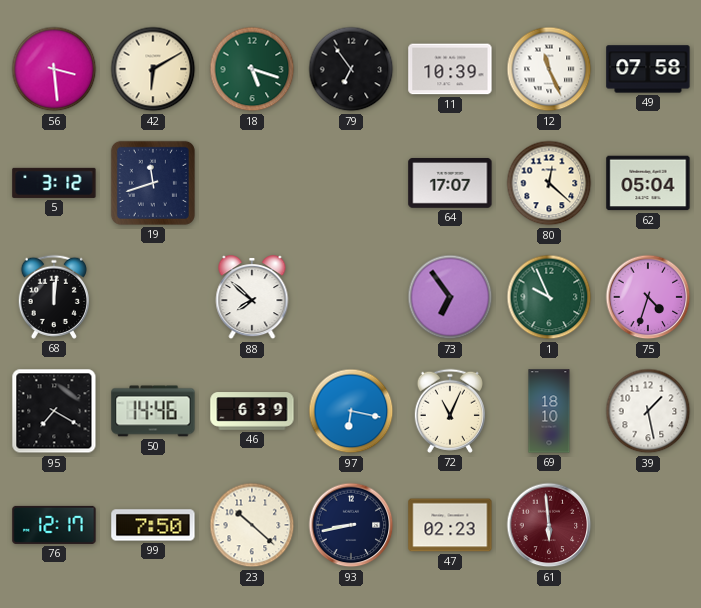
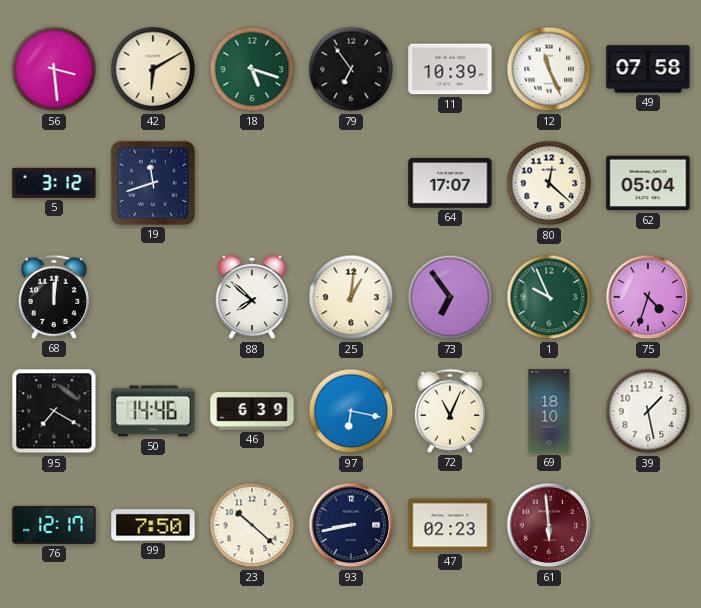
25: none -> 1:01 (351, 297)
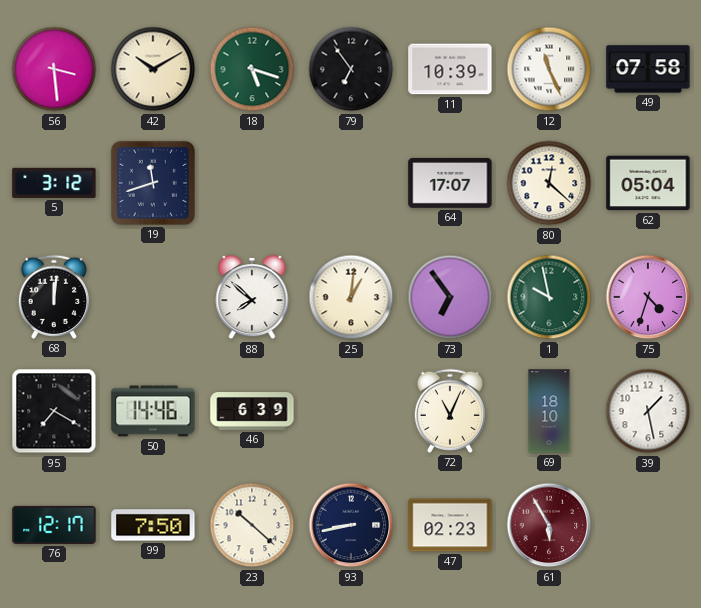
42: 6:10 -> 10:10 (153, 69)
1: 9:56 -> 9:58 (549, 297)
97: 6:17 -> none (351, 411)
61: 5:59 -> 5:55 (549, 525)
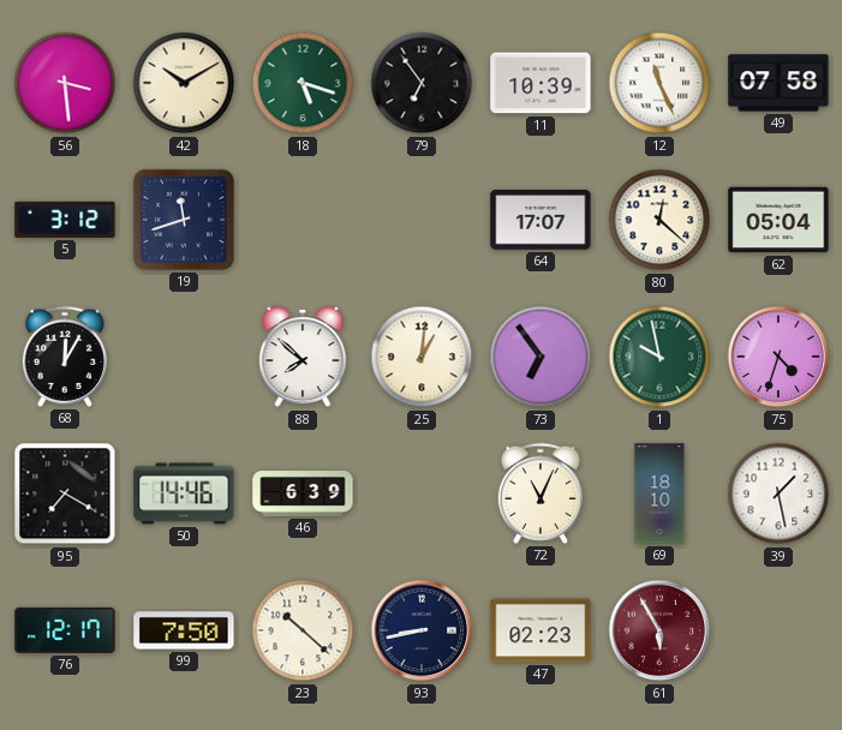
68: 12:01 -> 12:05 (65, 357)
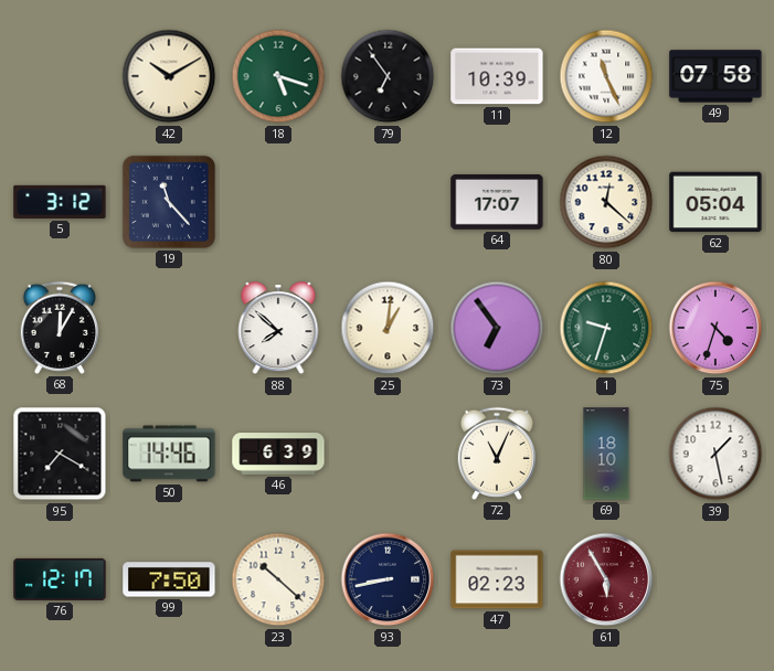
56: 3:29 -> none (65, 83)
19: 11:42 -> 11:23 (169, 202)
1: 9:58 -> 9:33 (606, 328)
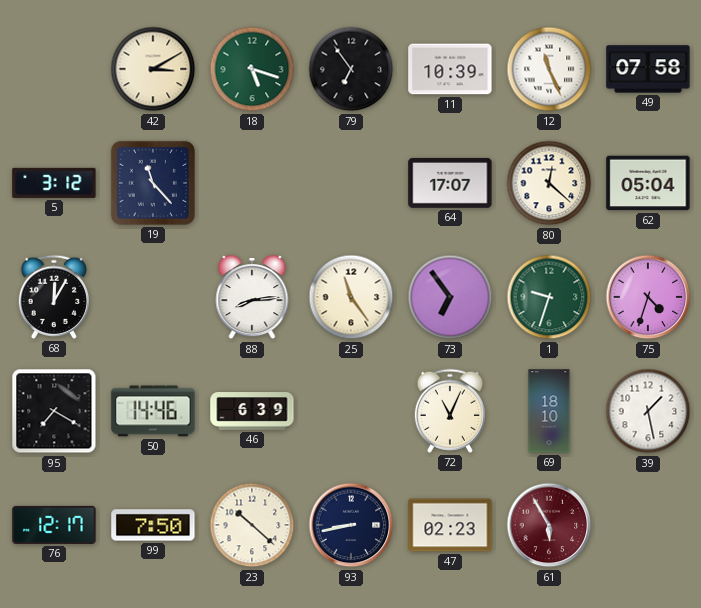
42: 10:10 -> 3:10 (153, 69)
88: 7:52 -> 8:14 (252, 298)
25: 1:01 -> 11:24 (351, 297)
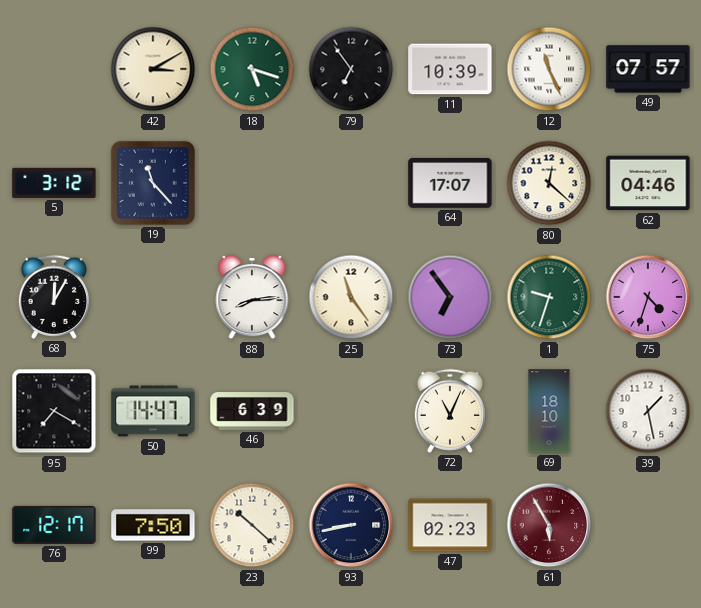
49: 07:58 -> 07:57 (648, 69)
62: 05:04 -> 04:46 (648, 183)
50: 14:46 -> 14:47 (153, 411)
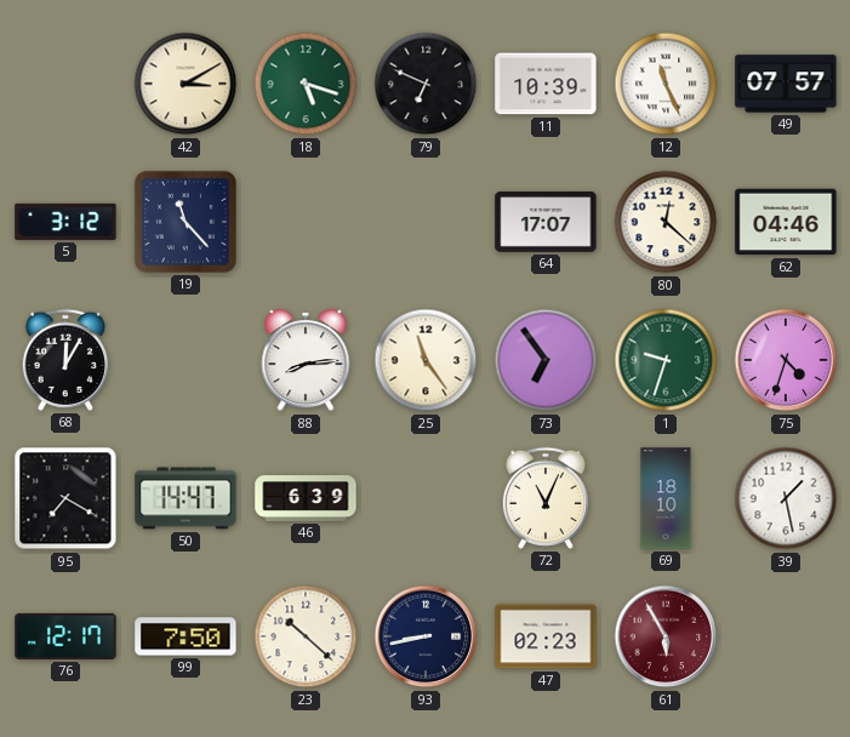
79: 6:54 -> 6:49 (426, 84)
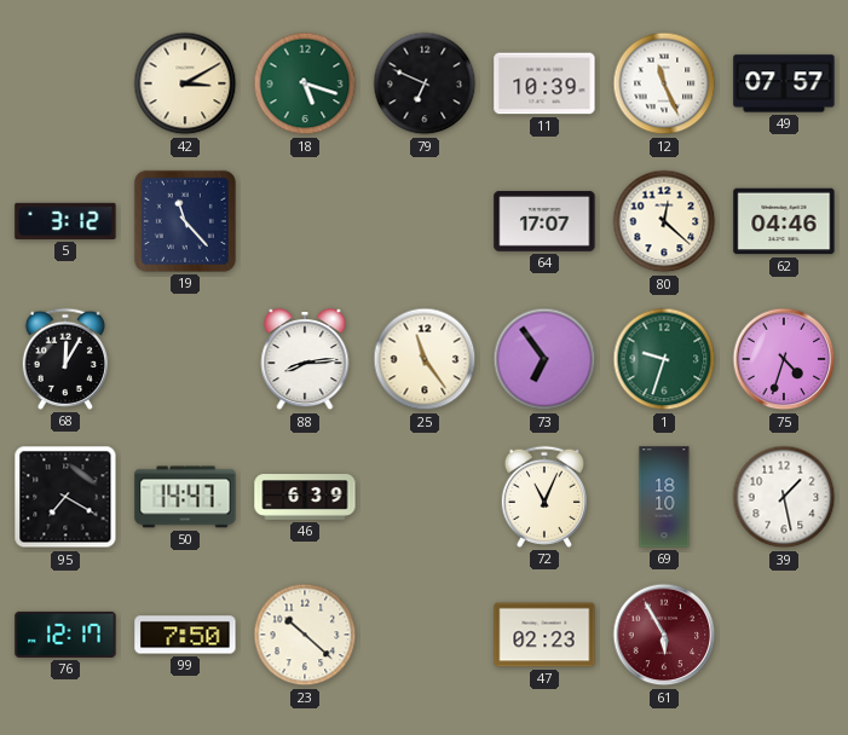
93: 8:43 -> none (426, 636)
